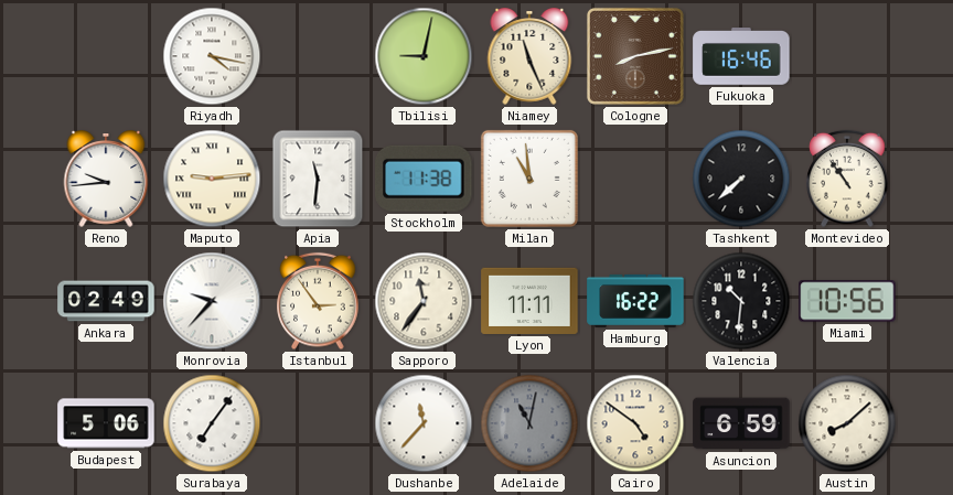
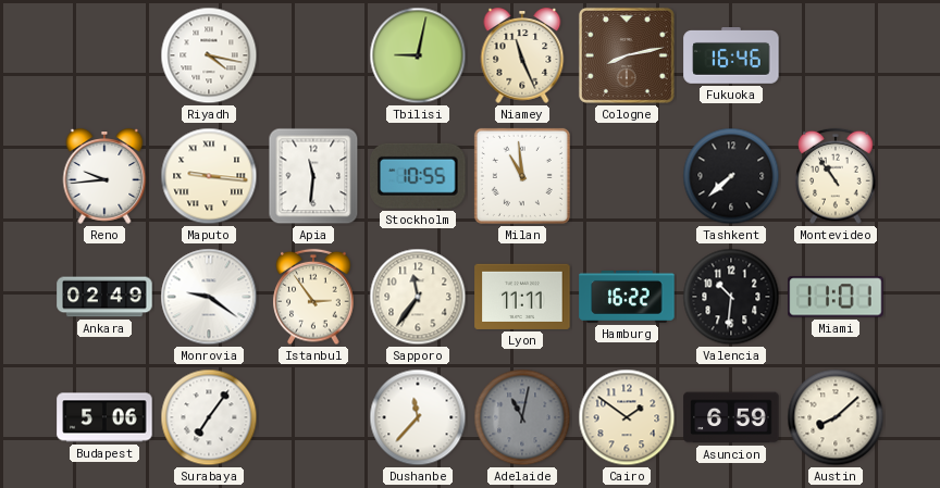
Maputo: 9:14 -> 9:16 (209, 176)
Stockholm: 11:38 -> 10:55 (418, 176)
Monrovia: 9:37 -> 9:21 (209, 297)
Miami: 10:56 -> 11:01 (836, 297)
Cairo: 4:51 -> 1:51 (627, 417)
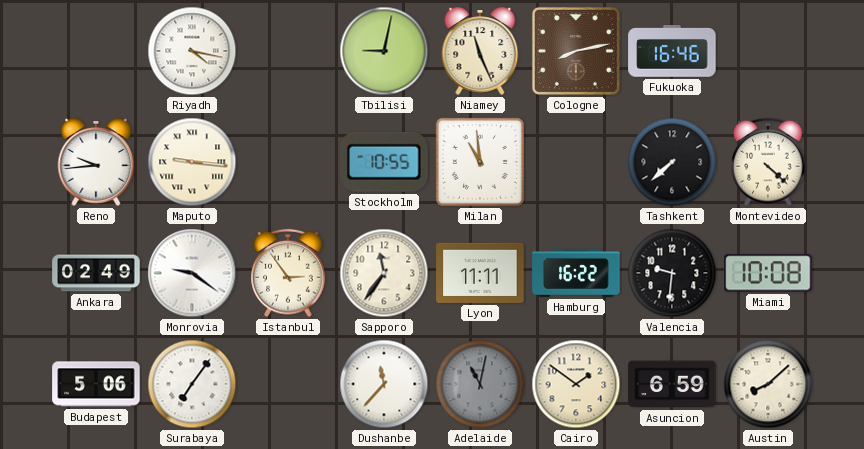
Apia: 11:31 -> none (313, 176)
Montevideo: 10:54 -> 4:22 (768, 162)
Valencia: 10:31 -> 9:31 (672, 273)
Miami: 11:01 -> 10:08 (768, 273)
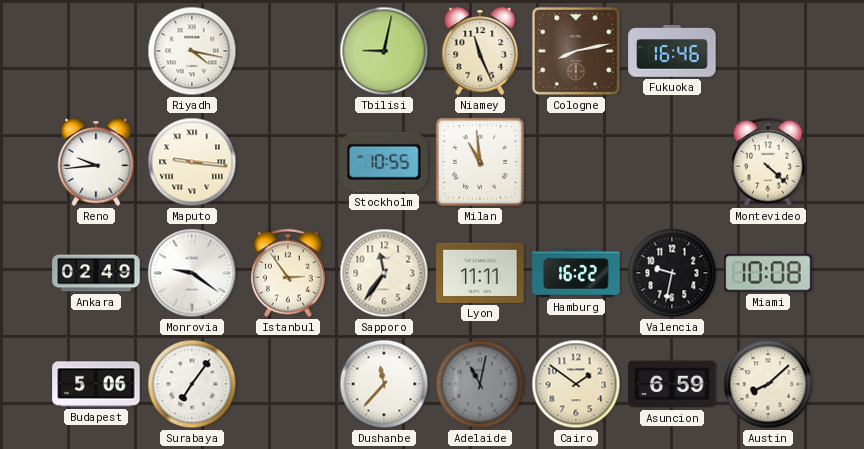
Tashkent: 7:38 -> none (672, 162)
Valencia: 9:31 -> 9:32 (672, 273)
